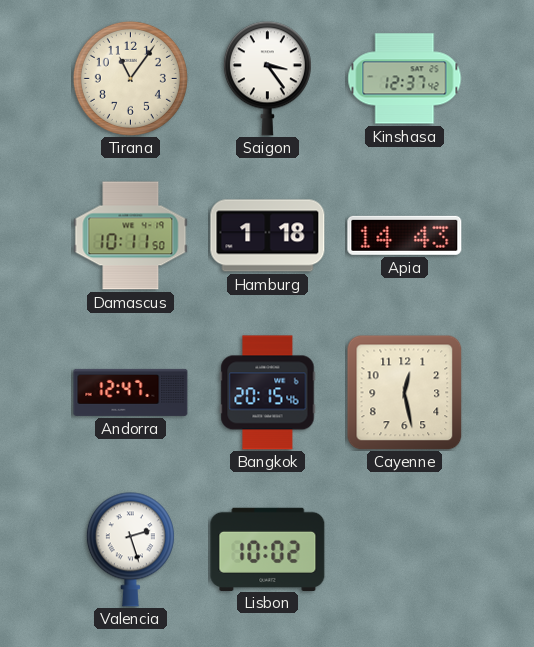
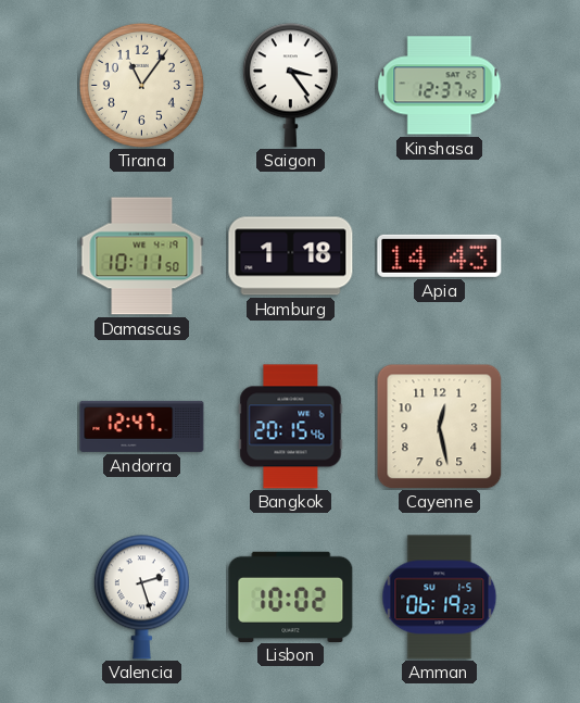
Amman: none -> 06:19 (440, 598)
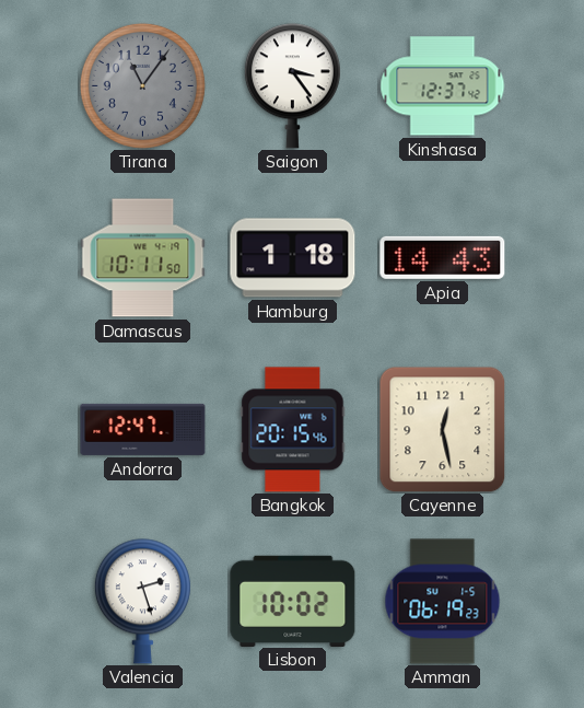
Tirana dial: cream -> grey (142, 85)
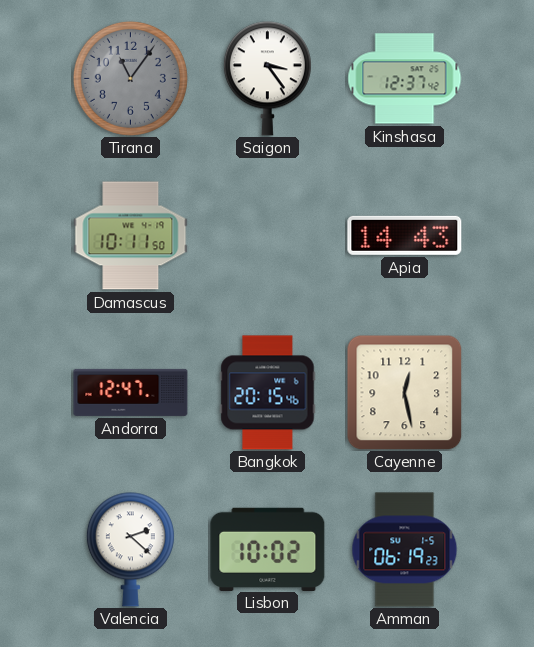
Hamburg: 1:18 -> none (293, 258)
Valencia: 2:27 -> 2:22 (130, 550)
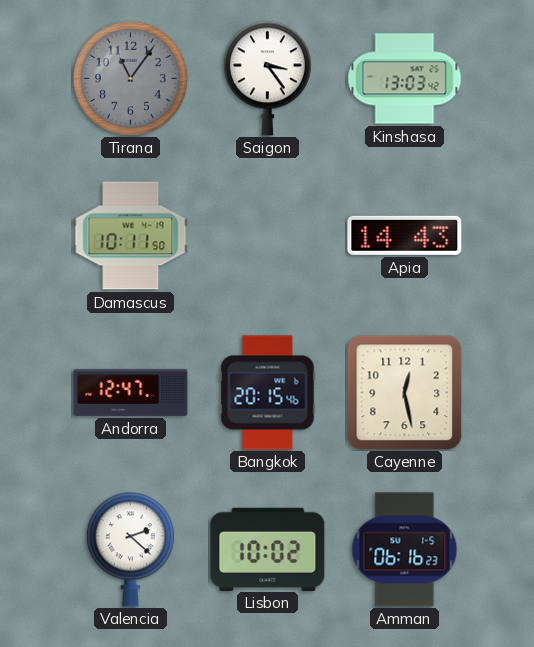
Kinshasa: 12:37 -> 13:03 (405, 79)
Amman: 06:19 -> 06:16 (405, 550)
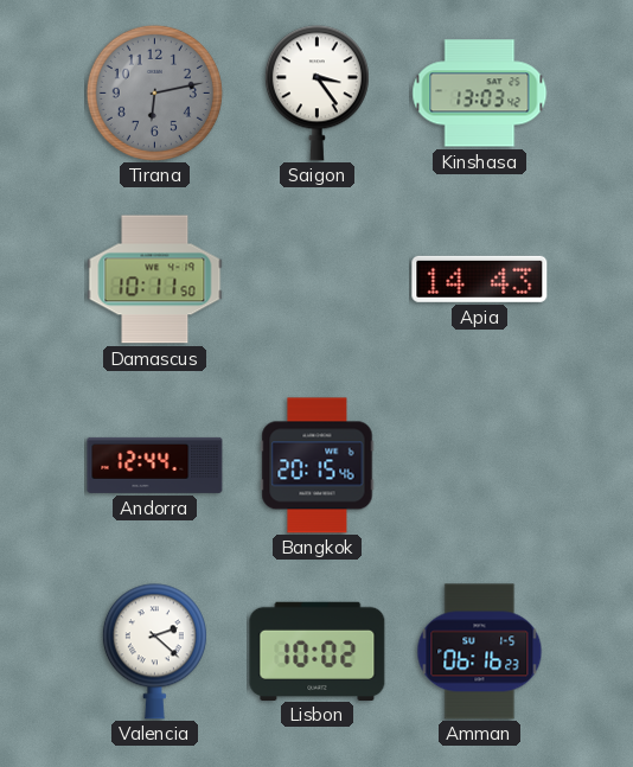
Tirana: 11:06 -> 6:13 (154, 92)
Andorra: 12:47 -> 12:44 (155, 465)
Cayenne: 12:28 -> none (404, 392)
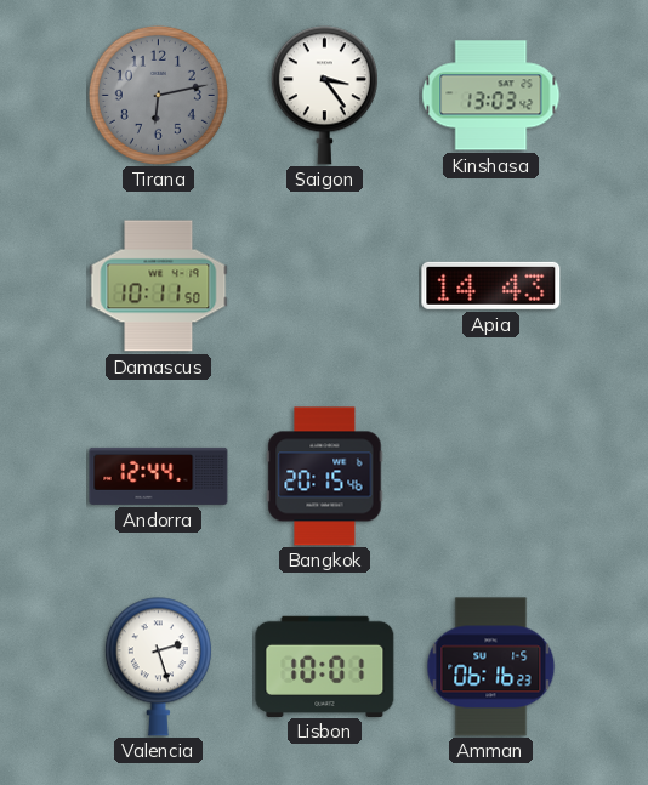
Valencia: 2:22 -> 2:27 (158, 667)
Lisbon: 10:02 -> 10:01 (325, 666)
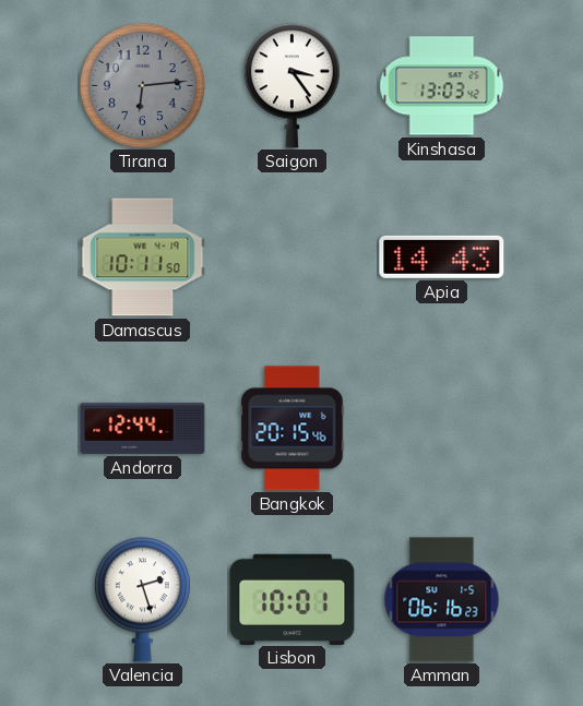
Tirana: 6:13 -> 6:14 (142, 85)
